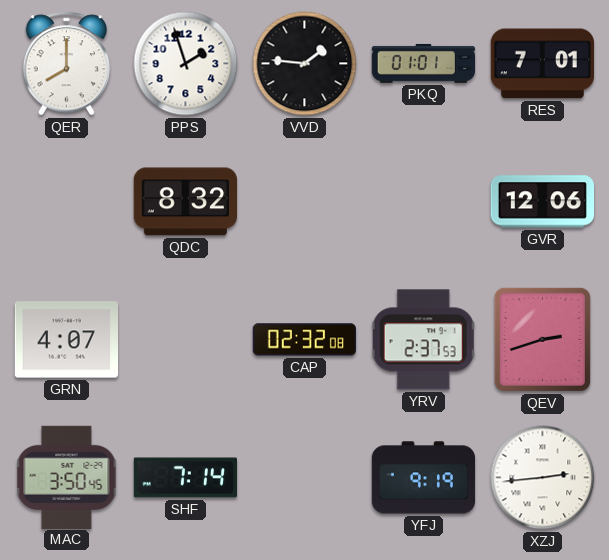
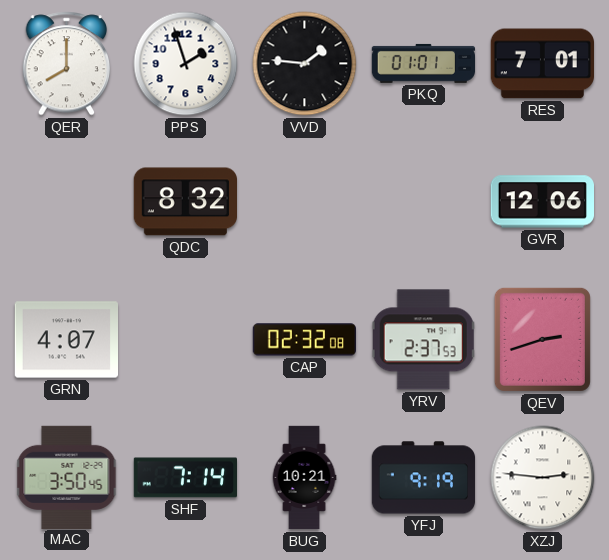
BUG: none -> 10:21 (304, 478)
XZJ: 2:44 -> 2:46 (543, 478)
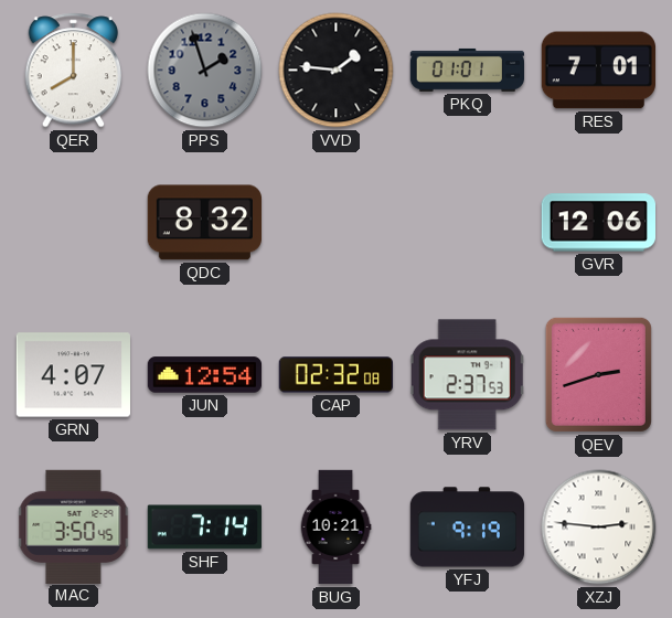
PPS dial: white -> grey (205, 71)
JUN: none -> 12:54 (205, 375)
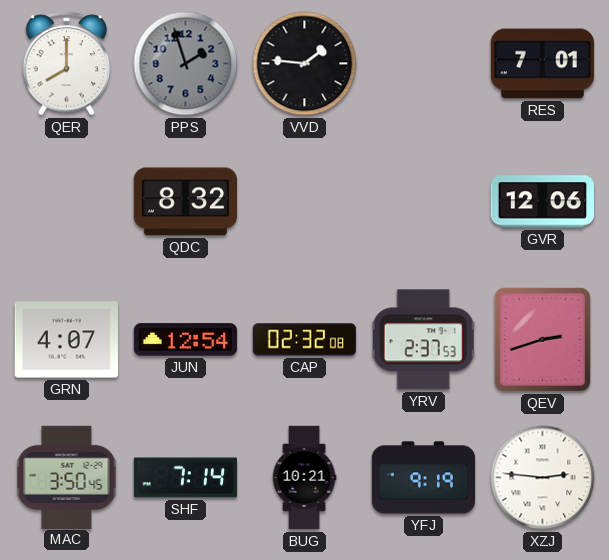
PKQ: 01:01 -> none (468, 70)
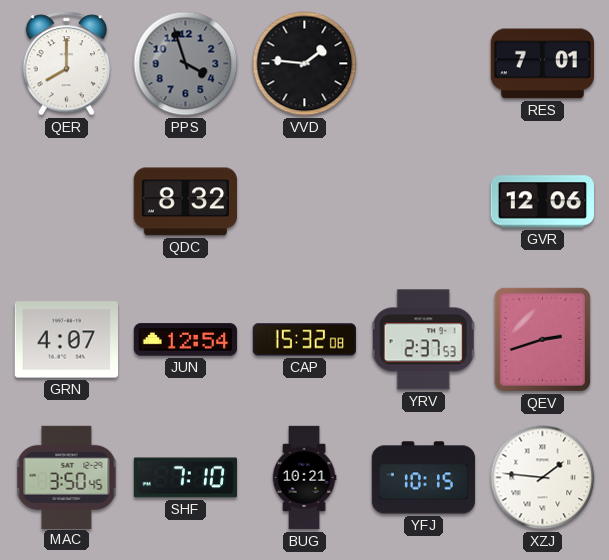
PPS: 1:57 -> 3:57 (186, 64)
CAP: 02:32 -> 15:32 (304, 340)
SHF: 7:14 -> 7:10 (185, 478)
YFJ: 9:19 -> 10:15 (424, 478)
XZJ: 2:46 -> 1:46 (543, 478)
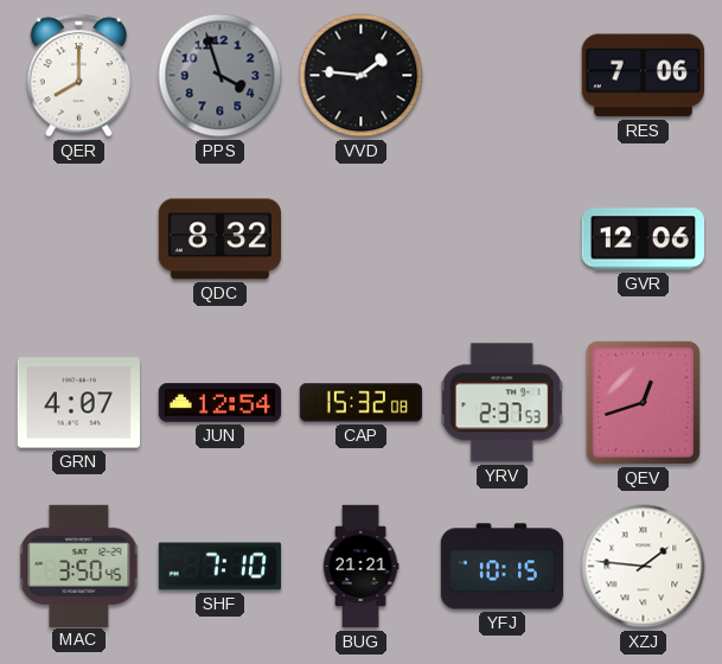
RES: 7:01 -> 7:06 (643, 76)
QEV: 2:42 -> 12:42 (643, 402)
BUG: 10:21 -> 21:21 (360, 567)
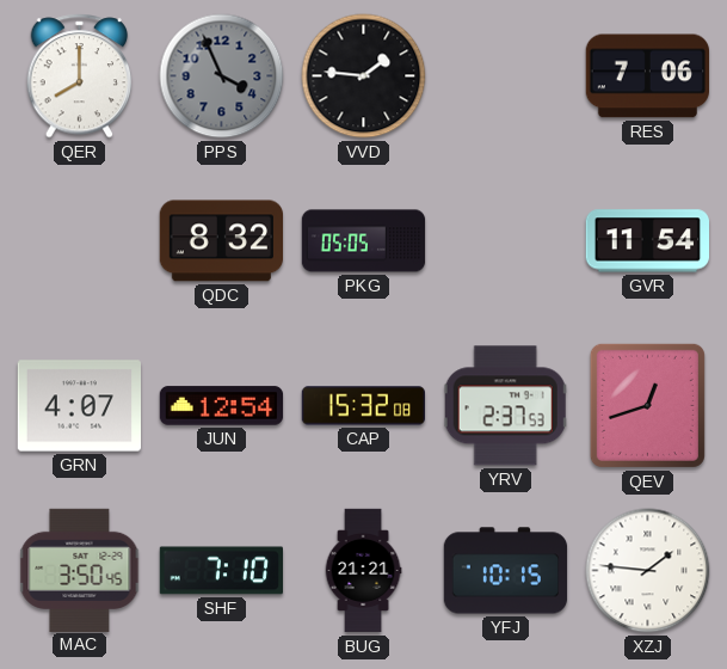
PPS: 3:57 -> 3:56 (222, 76)
PKG: none -> 05:05 (364, 241)
GVR: 12:06 -> 11:54 (647, 241)
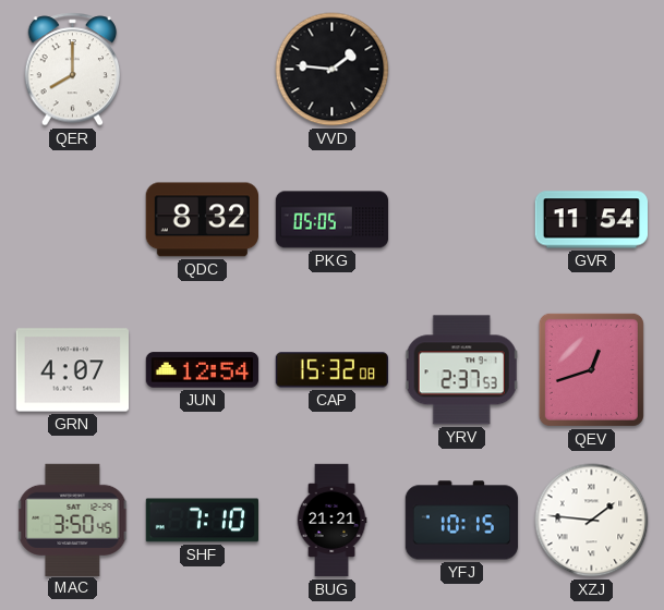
PPS: 3:56 -> none (222, 76)
RES: 7:06 -> none (647, 76)
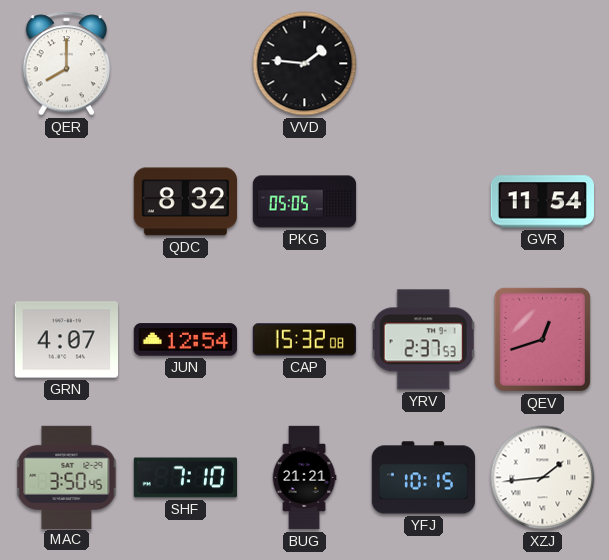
XZJ: 1:46 -> 1:44 (543, 478)
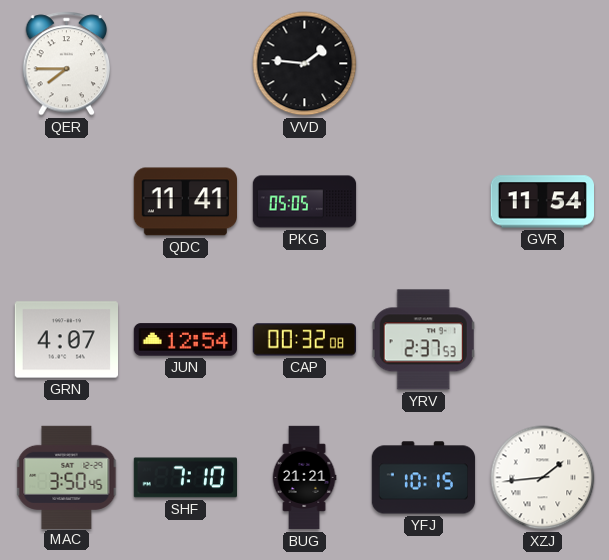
QER: 8:00 -> 7:45 (67, 64)
QDC: 8:32 -> 11:41 (185, 202)
CAP: 15:32 -> 00:32 (304, 340)
QEV: 12:42 -> none (542, 339)
